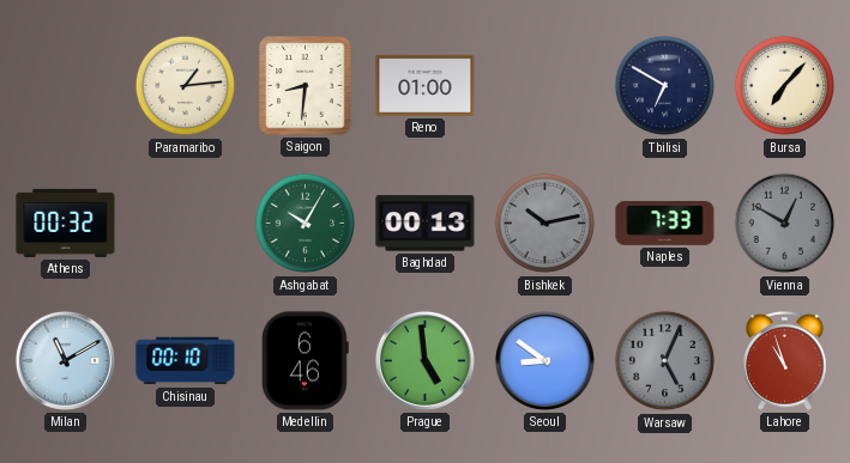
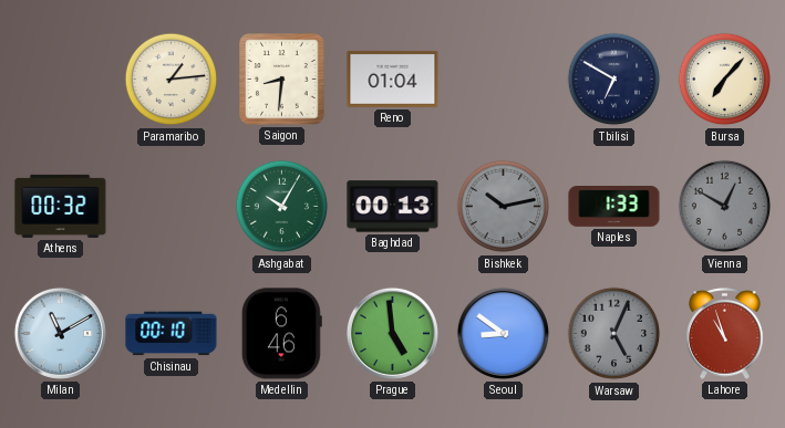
Reno: 01:00 -> 01:04 (393, 79)
Naples: 7:33 -> 1:33 (614, 207)
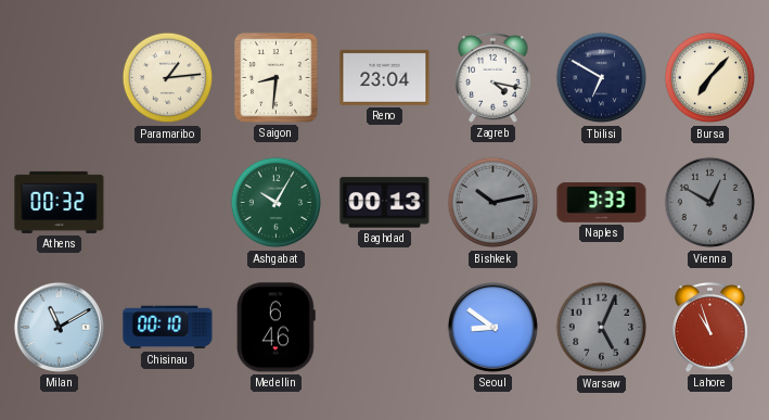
Reno: 01:04 -> 23:04 (385, 77)
Zagreb: none -> 4:17 (494, 78)
Naples: 1:33 -> 3:33 (602, 203)
Prague: 4:59 -> none (392, 333)
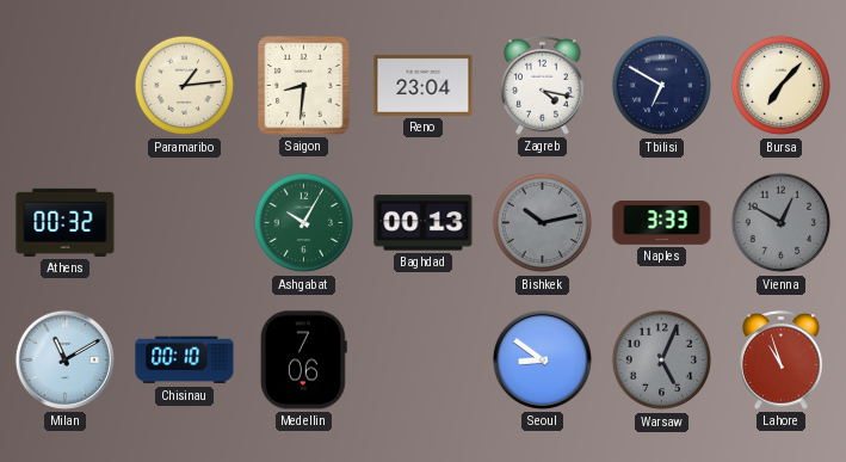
Medellin: 6:46 -> 7:06 (303, 361)
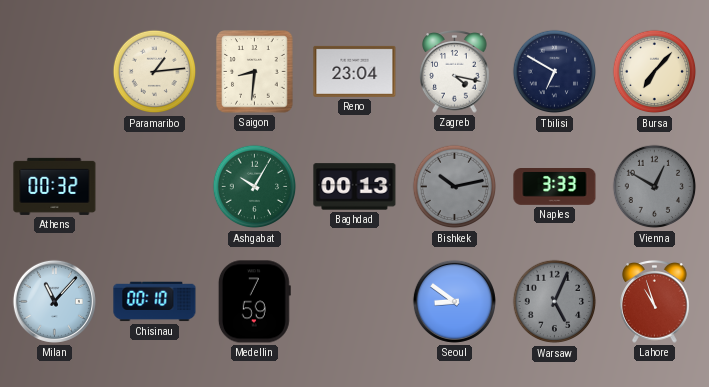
Milan: 11:10 -> 11:07 (54, 301)
Medellin: 7:06 -> 7:59 (254, 302)
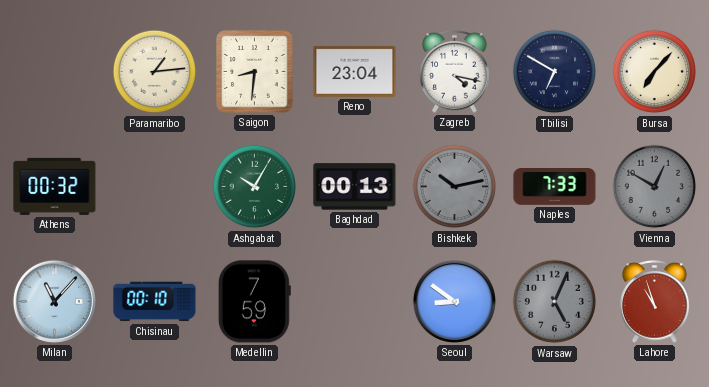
Naples: 3:33 -> 7:33 (555, 187)
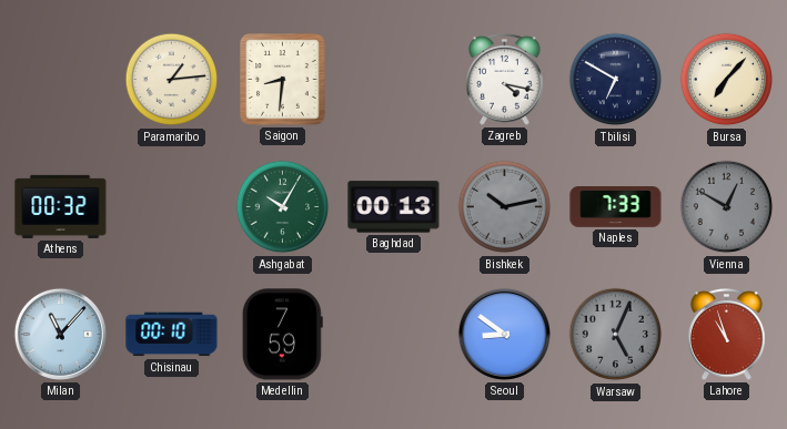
Reno: 23:04 -> none (355, 71)
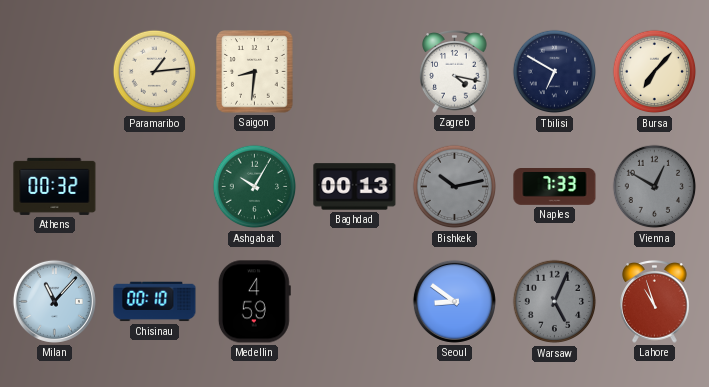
Medellin: 7:59 -> 4:59 (254, 302)
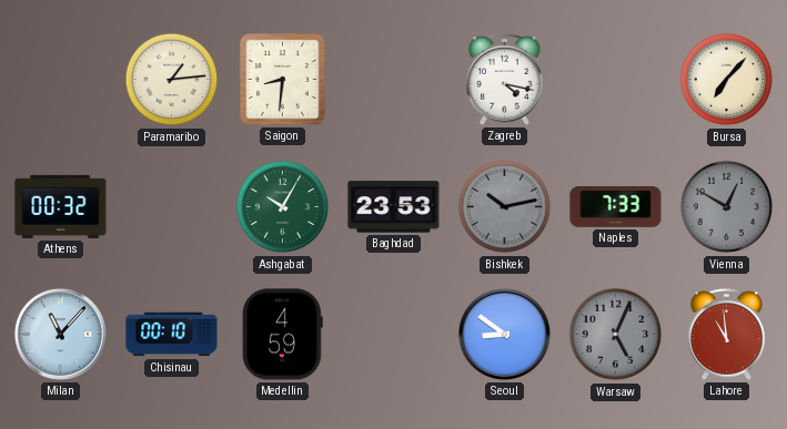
Tbilisi: 6:50 -> none (555, 72)
Baghdad: 00:13 -> 23:53 (394, 207)
Lahore: 10:57 -> 10:59 (727, 335)
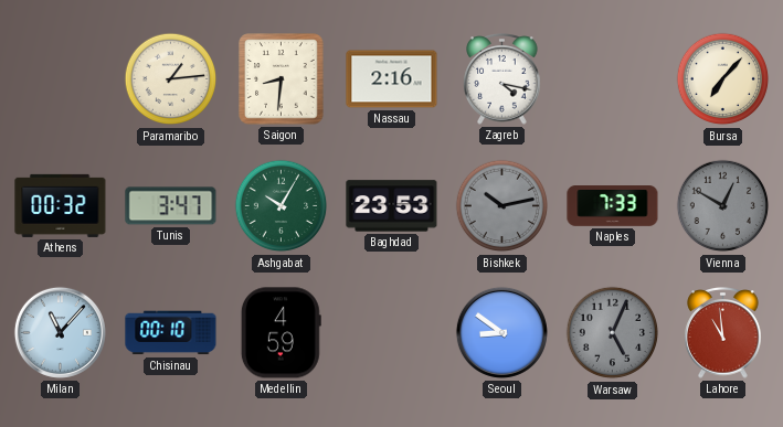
Nassau: none -> 2:16 (392, 79)
Tunis: none -> 3:47 (171, 206)
